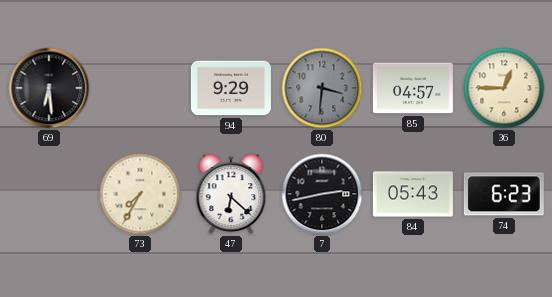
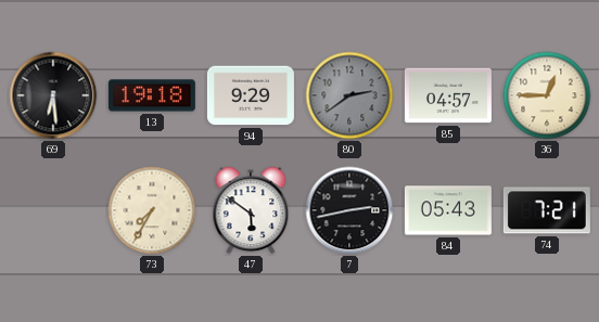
13: none -> 19:18 (152, 95)
80: 3:31 -> 2:39 (349, 95)
47: 6:22 -> 5:51 (251, 210)
74: 6:23 -> 7:21 (547, 210)
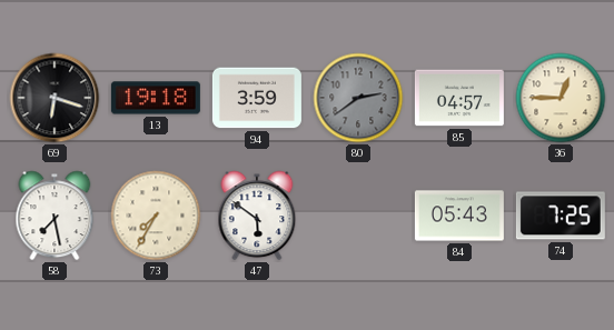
69: 6:29 -> 6:18 (55, 98)
94: 9:29 -> 3:59 (257, 98)
58: none -> 7:28 (55, 216)
7: 2:43 -> none (349, 210)
74: 7:21 -> 7:25 (561, 216)
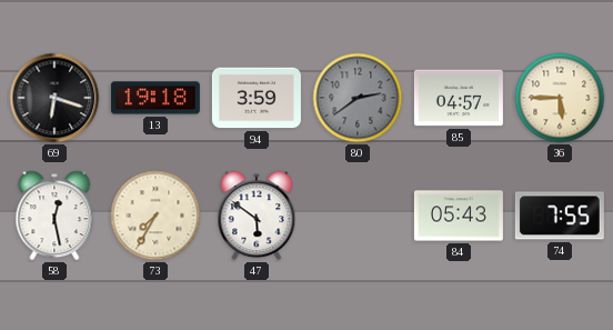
36: 12:45 -> 5:45 (560, 98)
58: 7:28 -> 12:28 (54, 216)
74: 7:25 -> 7:55 (560, 216)
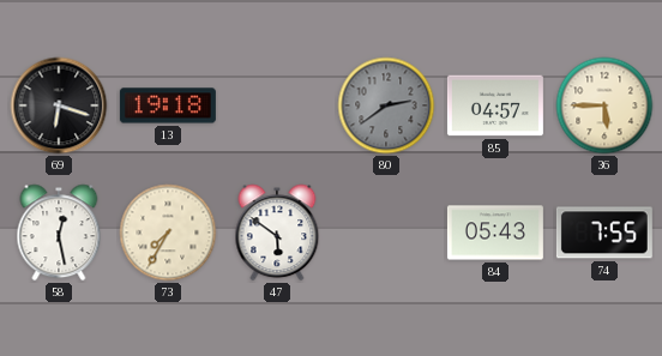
94: 3:59 -> none (257, 98)
